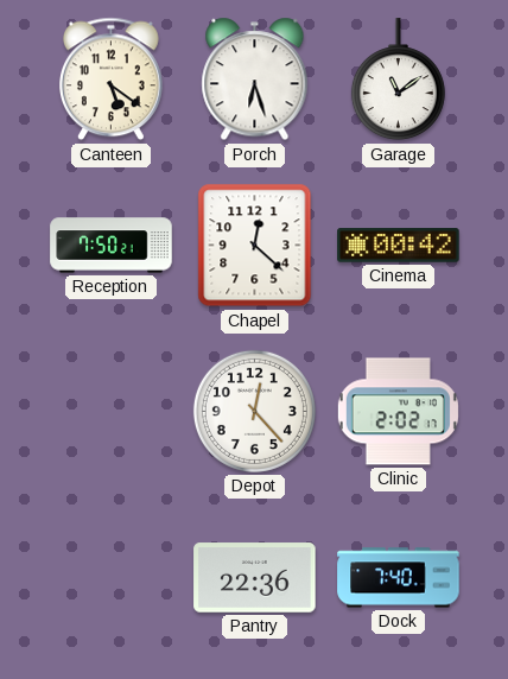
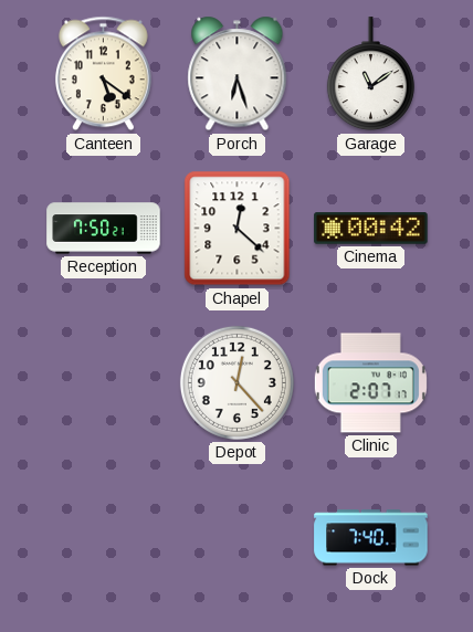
Clinic: 2:02 -> 2:07 (370, 383)
Pantry: 22:36 -> none (255, 578)
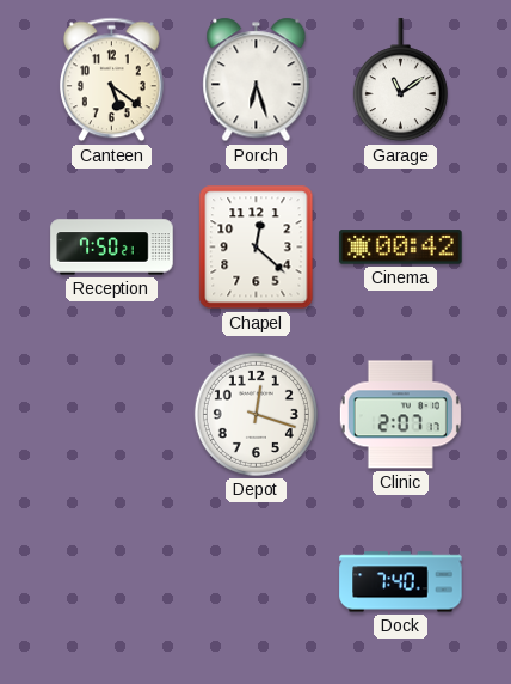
Depot: 12:23 -> 12:18 (255, 414)
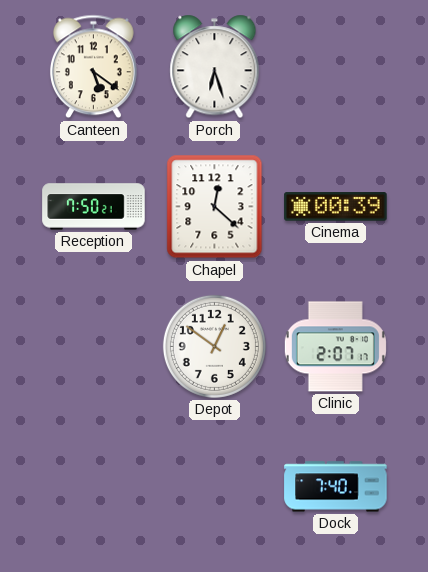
Garage: 11:09 -> none (400, 80)
Cinema: 00:42 -> 00:39 (336, 207)
Depot: 12:18 -> 12:51 (214, 346)
